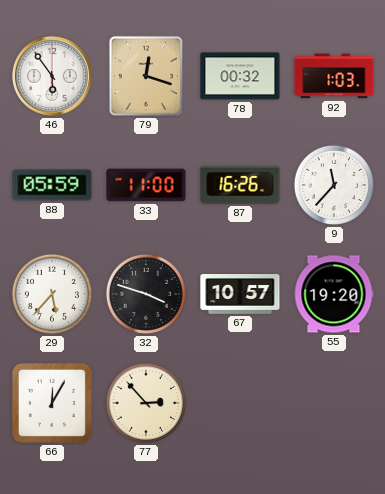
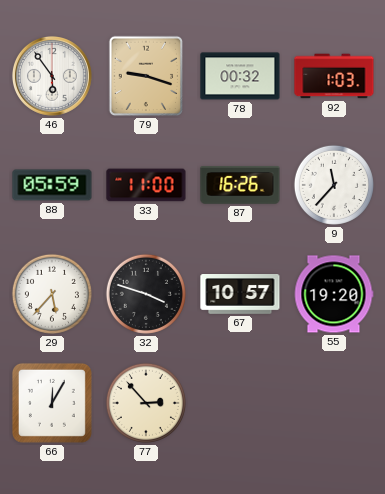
79: 12:18 -> 9:18 (146, 76)
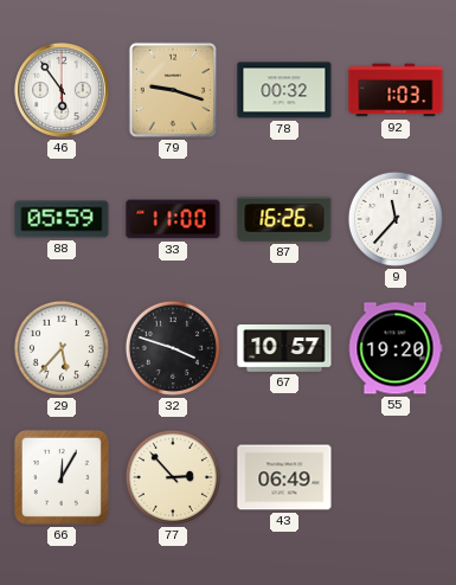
43: none -> 06:49 (284, 477)
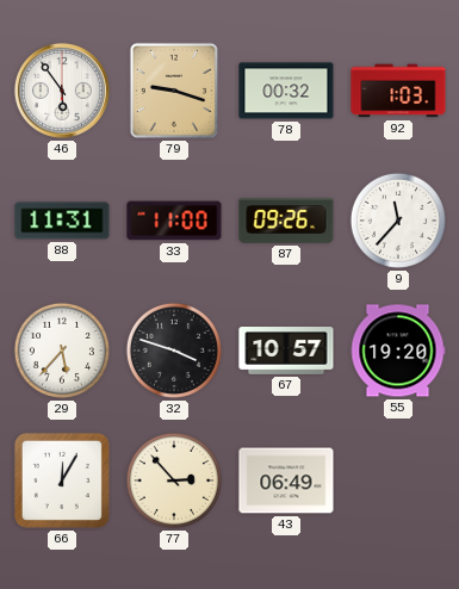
88: 05:59 -> 11:31 (62, 221)
87: 16:26 -> 09:26 (286, 221)
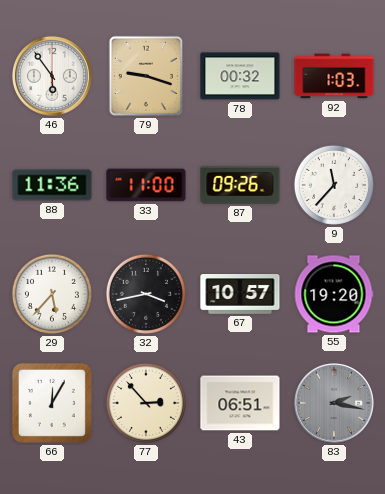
88: 11:31 -> 11:36 (52, 185)
32: 3:48 -> 3:43 (146, 294)
43: 06:49 -> 06:51 (240, 403)
83: none -> 2:17 (334, 403)
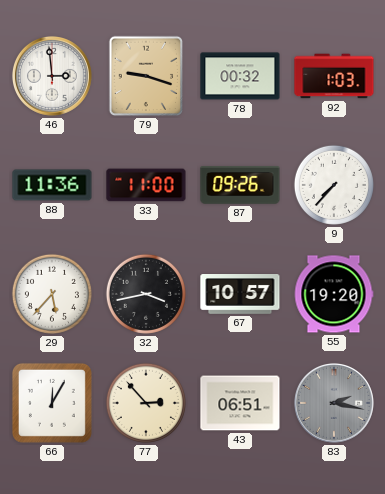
46: 5:54 -> 2:59 (52, 76)
9: 11:37 -> 7:37 (334, 185)
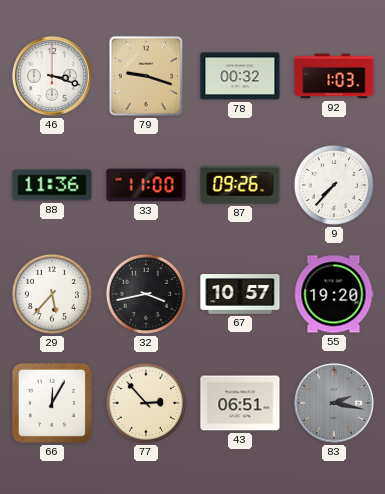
46: 2:59 -> 3:18 (52, 76)
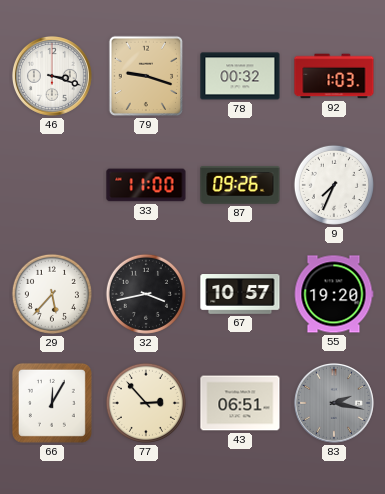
88: 11:36 -> none (52, 185)
9: 7:37 -> 7:34 (334, 185)
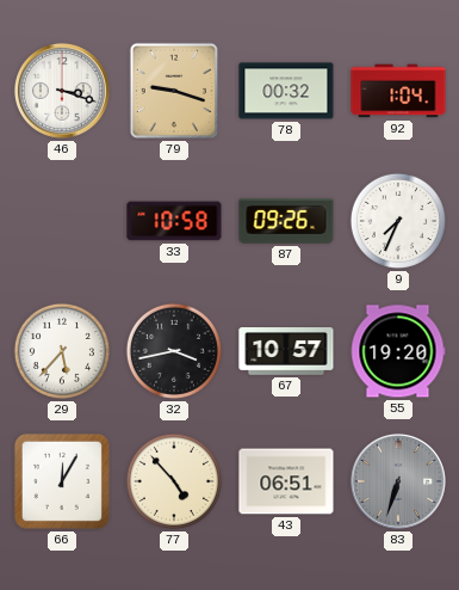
92: 1:03 -> 1:04 (398, 91)
33: 11:00 -> 10:58 (174, 221)
77: 2:53 -> 4:53 (174, 481)
83: 2:17 -> 6:33 (398, 481)
